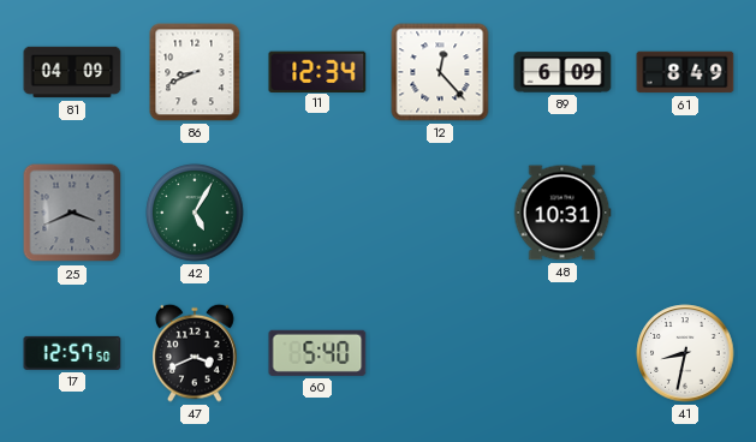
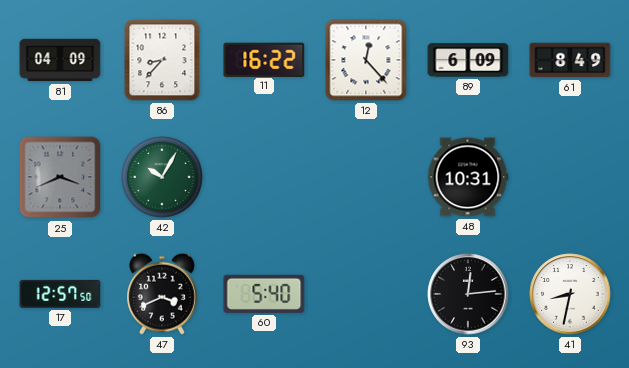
86: 8:41 -> 8:37 (162, 60)
11: 12:34 -> 16:22 (264, 59)
42: 5:05 -> 10:05 (162, 177)
93: none -> 12:14 (468, 294)
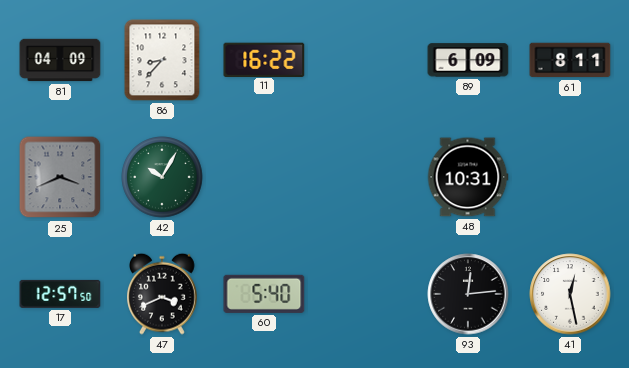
12: 12:23 -> none (366, 60)
61: 8:49 -> 8:11 (570, 60)
41: 8:32 -> 12:28 (570, 294)
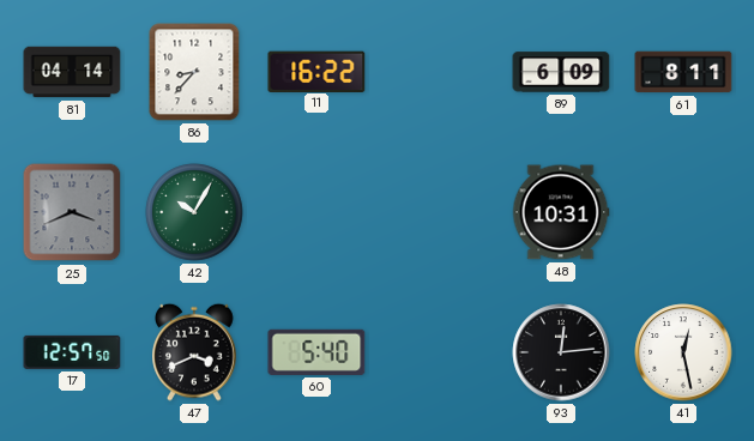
81: 04:09 -> 04:14 (72, 72)
